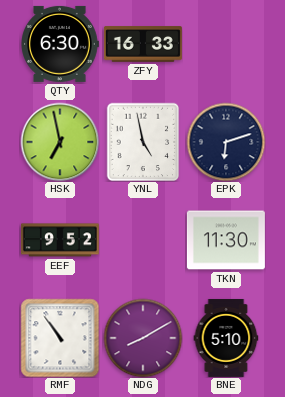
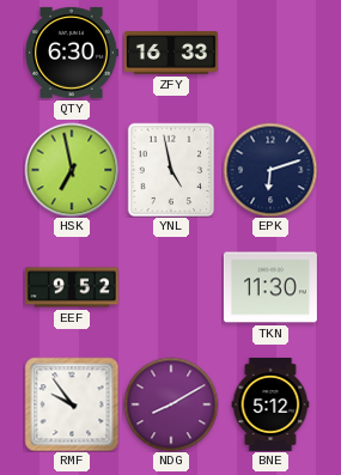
RMF: 10:54 -> 9:54 (72, 404)
BNE: 5:10 -> 5:12 (270, 404)
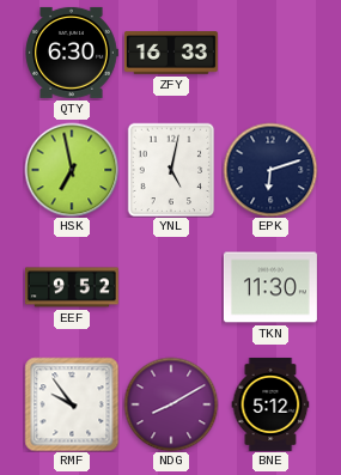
YNL: 4:58 -> 5:02 (171, 170)
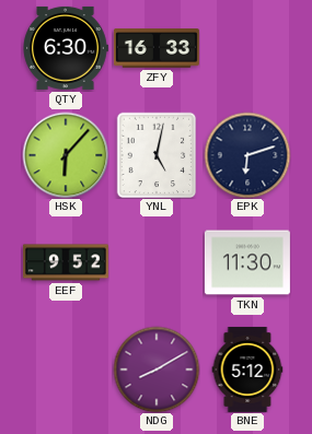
HSK: 6:58 -> 6:07 (66, 155)
RMF: 9:54 -> none (72, 404)
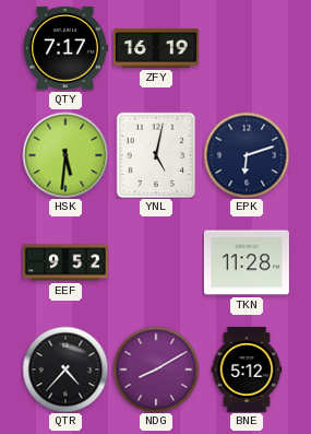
QTY: 6:30 -> 7:17 (65, 48)
ZFY: 16:33 -> 16:19 (156, 48)
HSK: 6:07 -> 5:31 (65, 155)
TKN: 11:30 -> 11:28 (247, 262)
QTR: none -> 4:37 (65, 370)
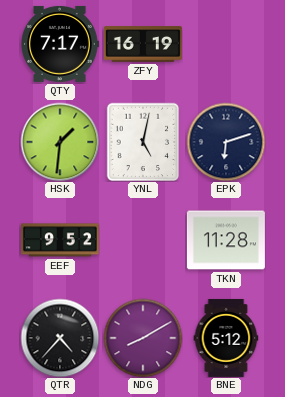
HSK: 5:31 -> 1:31 (60, 142)
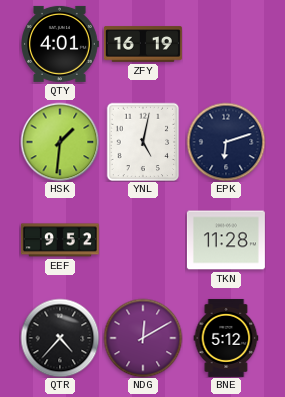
QTY: 7:17 -> 4:01 (60, 44)
NDG: 8:10 -> 12:10 (143, 338)
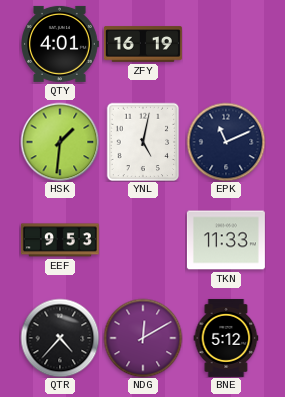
EPK: 6:12 -> 11:11 (226, 142)
EEF: 9:52 -> 9:53 (60, 240)
TKN: 11:28 -> 11:33 (226, 240)
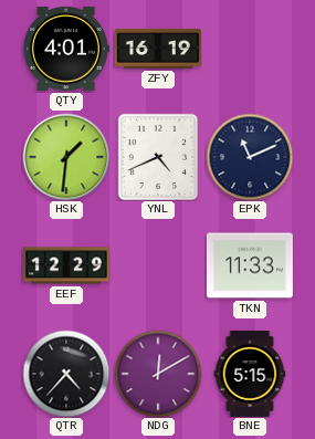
YNL: 5:02 -> 4:41 (158, 157)
EEF: 9:53 -> 12:29 (66, 265)
BNE: 5:12 -> 5:15 (250, 374)
